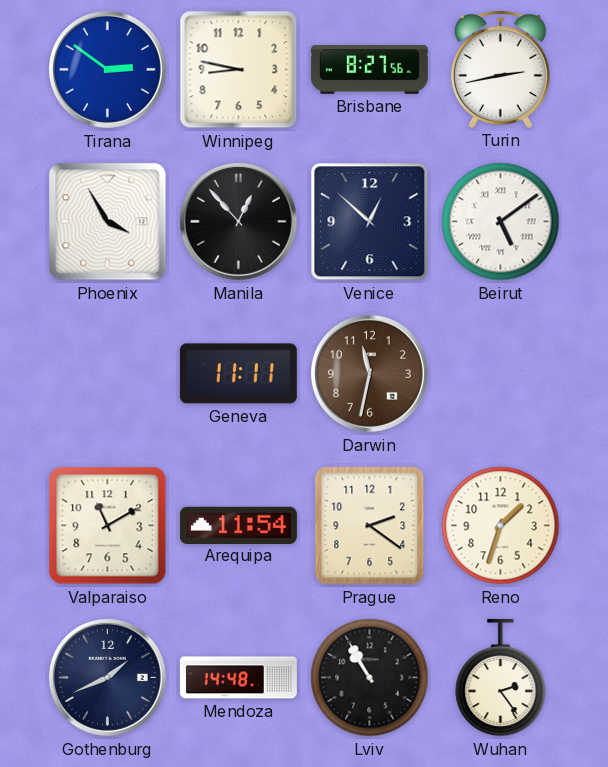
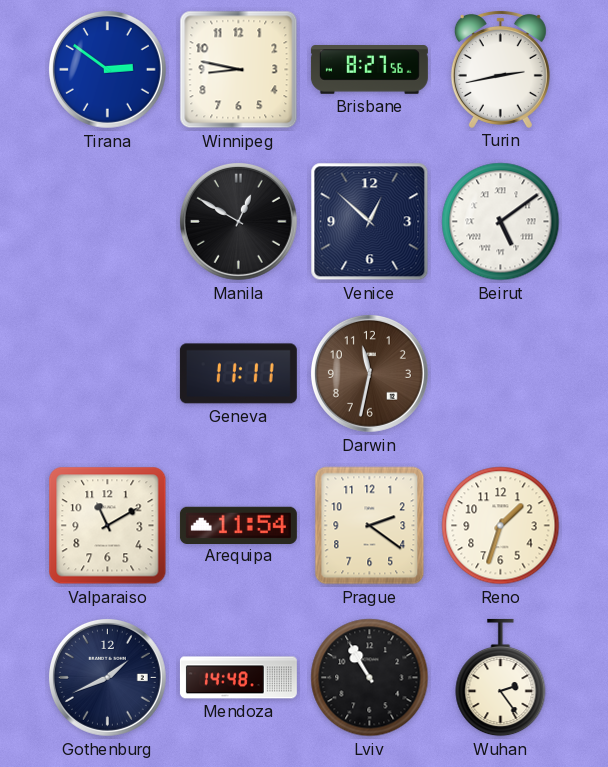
Phoenix: 3:55 -> none (108, 222)
Manila: 12:53 -> 12:50 (238, 221)
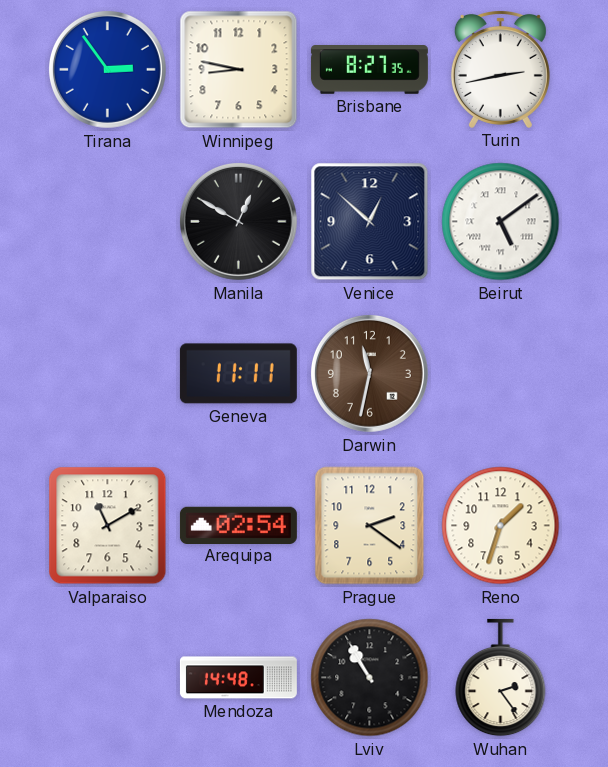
Tirana: 2:51 -> 2:54 (107, 69)
Brisbane: 8:27:56 -> 8:27:35 (369, 70)
Arequipa: 11:54 -> 02:54 (238, 525)
Gothenburg: 1:41 -> none (107, 677)
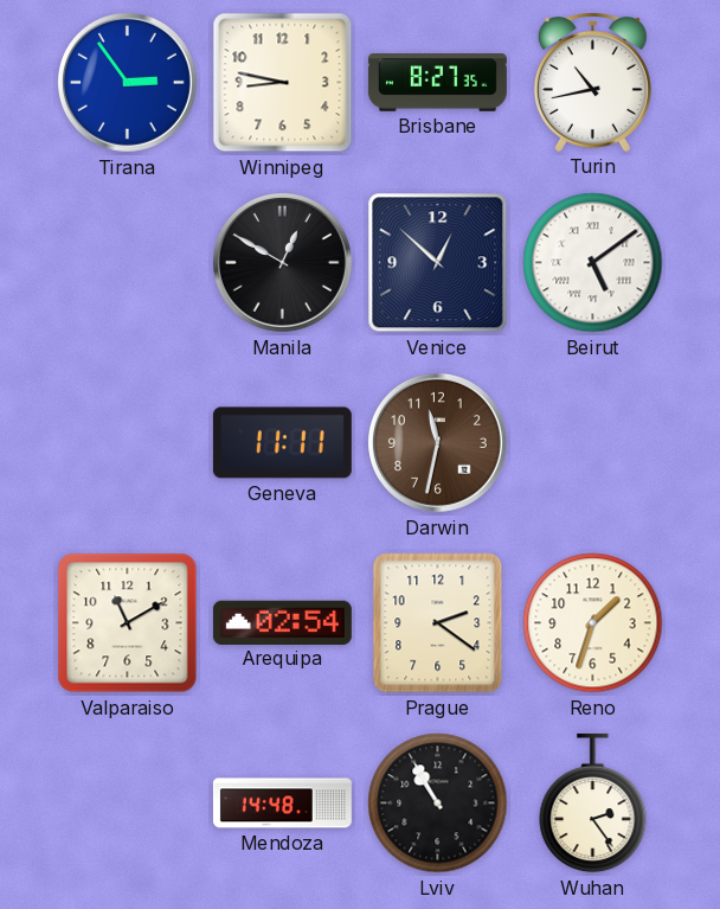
Turin: 2:43 -> 10:43 (592, 82)
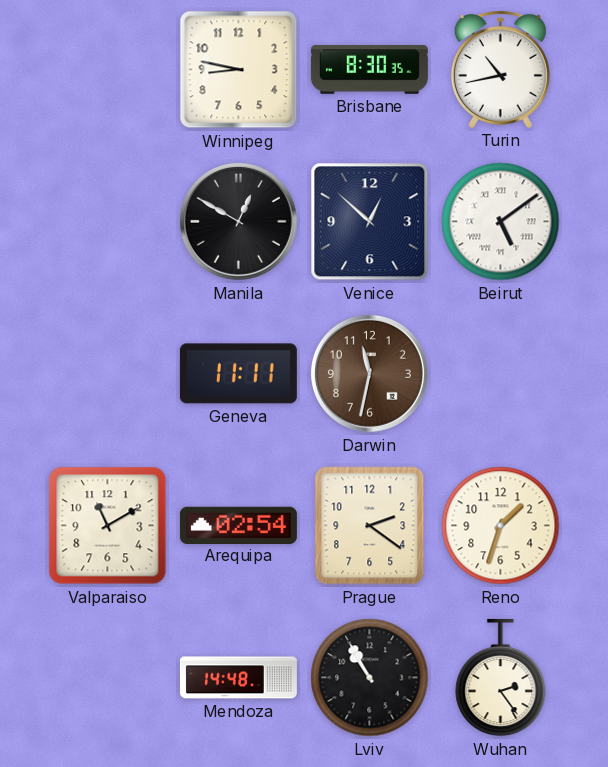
Tirana: 2:54 -> none (127, 82)
Brisbane: 8:27 -> 8:30 (369, 70)
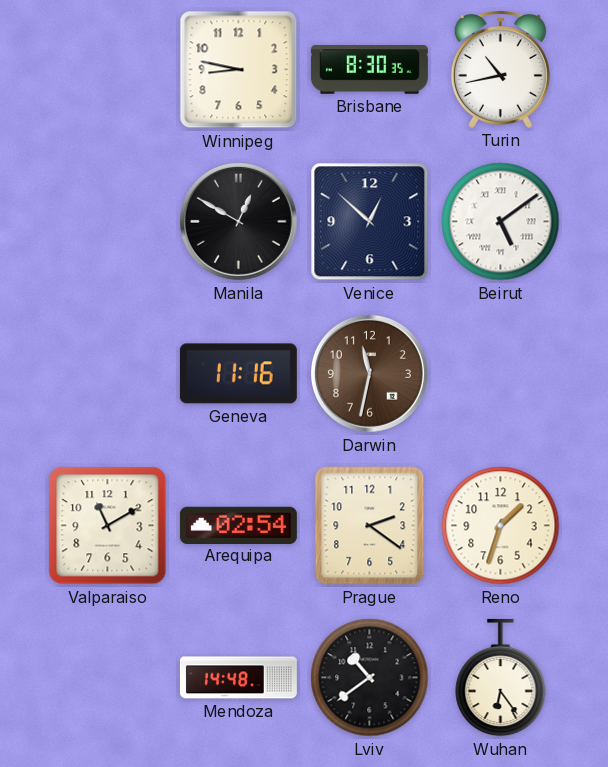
Geneva: 11:11 -> 11:16 (238, 374)
Lviv: 10:55 -> 10:39 (370, 678)
Wuhan: 2:24 -> 6:24 (501, 678)
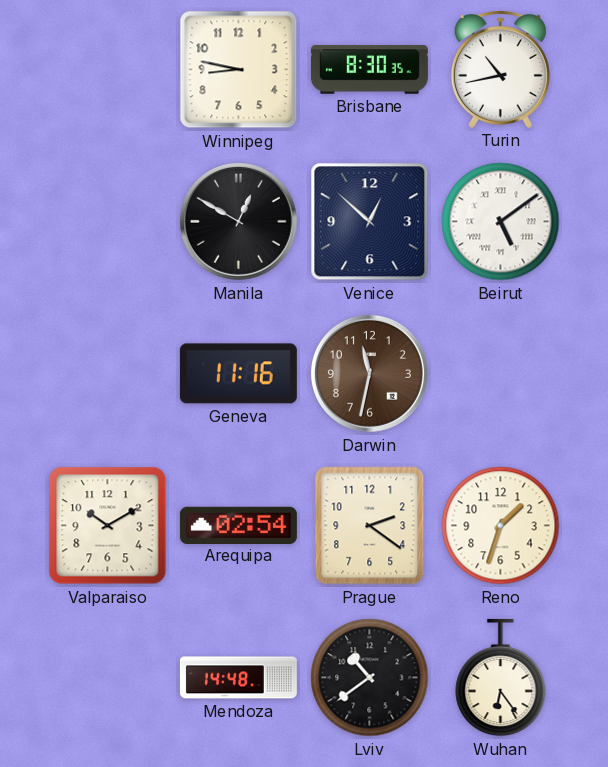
Valparaiso: 11:10 -> 10:10 (108, 526)
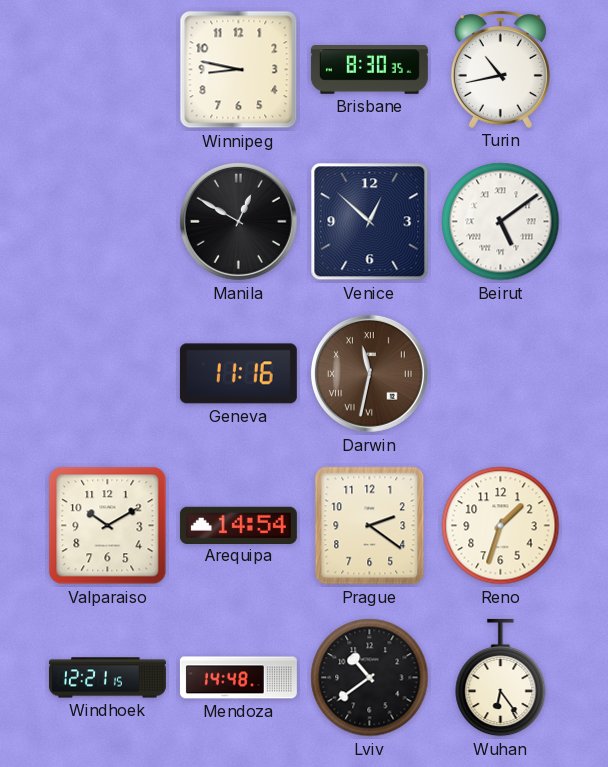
Darwin numerals: Arabic -> Roman (369, 373)
Arequipa: 02:54 -> 14:54 (238, 525)
Windhoek: none -> 12:21 (107, 678)
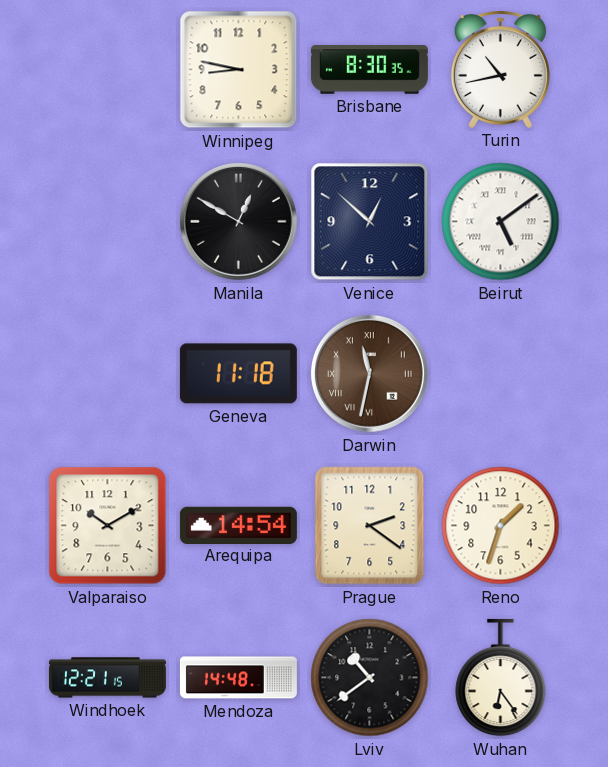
Geneva: 11:16 -> 11:18 (238, 374)
